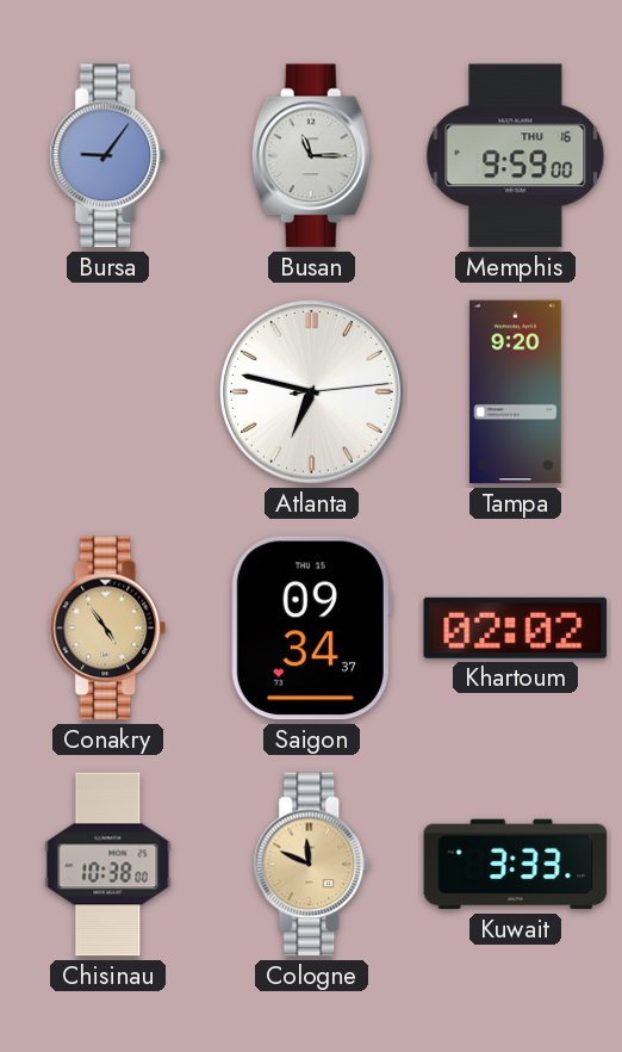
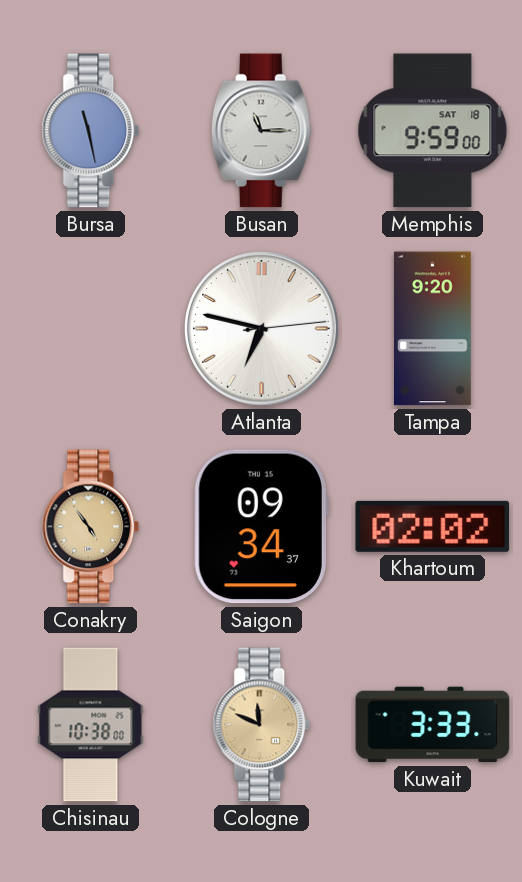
Bursa: 9:06 -> 11:28 (91, 131)
Memphis date: THU 16 -> SAT 18 (433, 131)
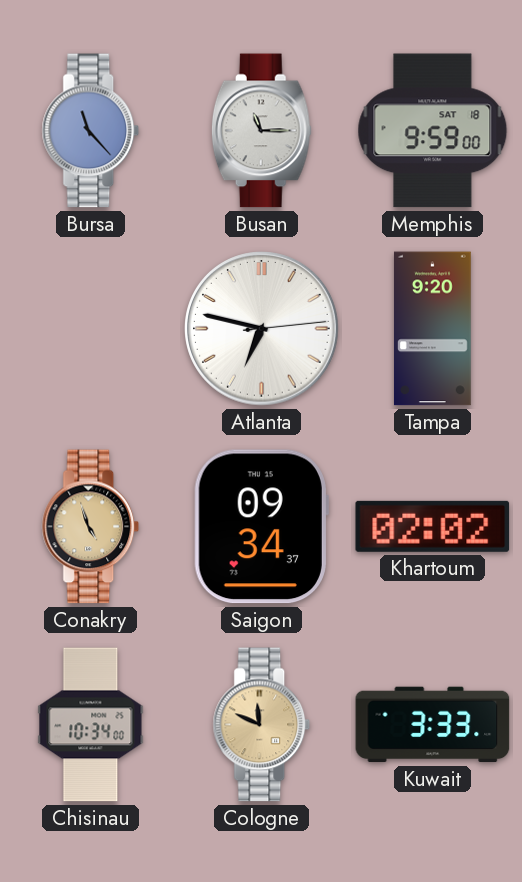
Bursa: 11:28 -> 11:23 (91, 131)
Conakry: 4:54 -> 4:57 (91, 527)
Chisinau: 10:38 -> 10:34 (91, 725)
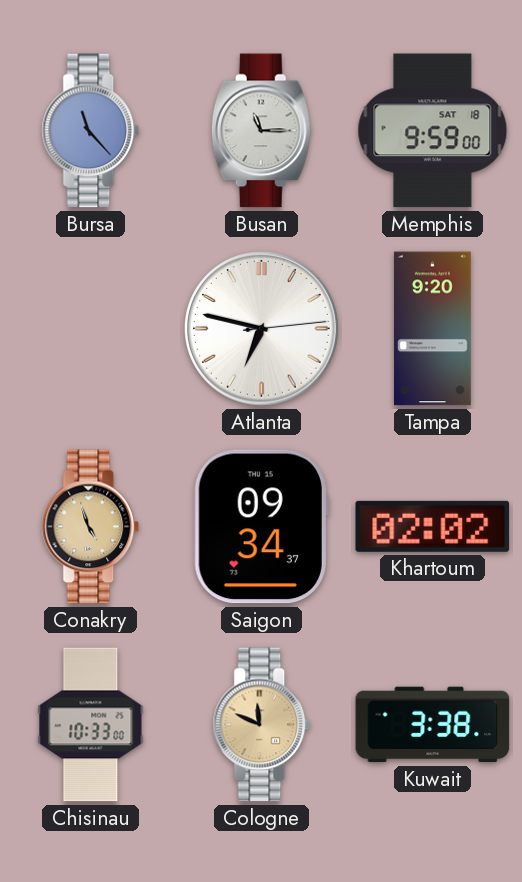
Chisinau: 10:34 -> 10:33 (91, 725)
Kuwait: 3:33 -> 3:38 (433, 725)
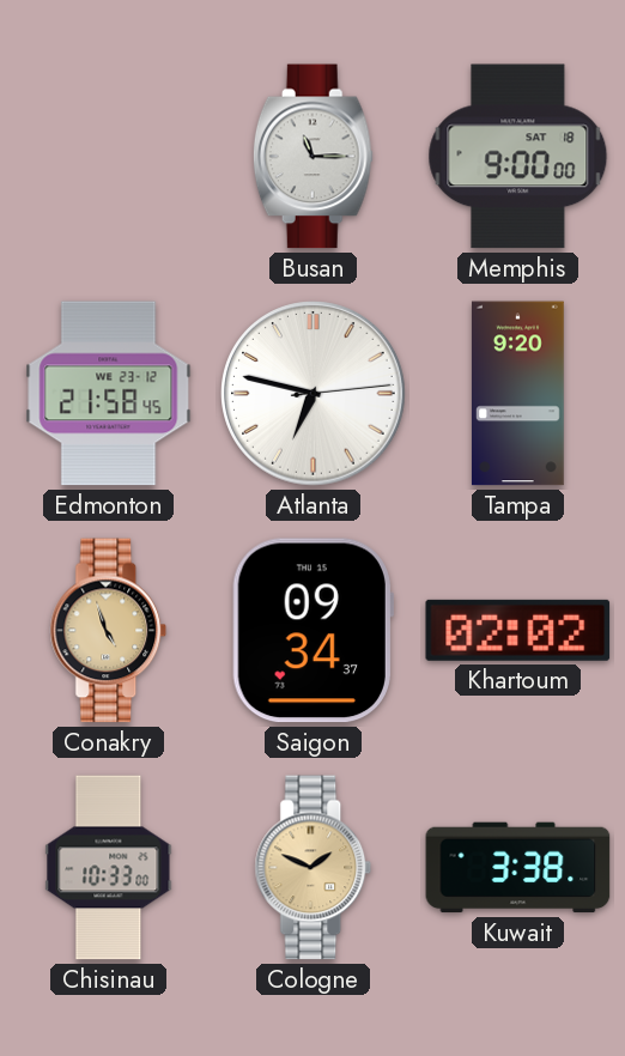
Bursa: 11:23 -> none (91, 131)
Memphis: 9:59 -> 9:00 (518, 157)
Edmonton: none -> 21:58 (109, 394)
Cologne: 11:49 -> 1:49 (314, 868)
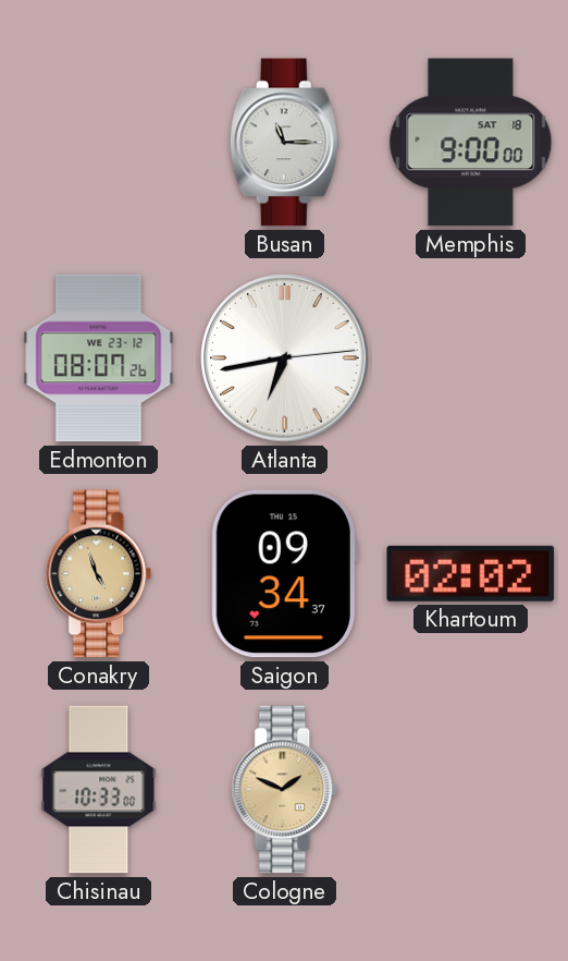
Edmonton: 21:58 -> 08:07 (99, 358)
Atlanta: 6:47 -> 6:43 (285, 358)
Tampa: 9:20 -> none (518, 394)
Kuwait: 3:38 -> none (518, 868)
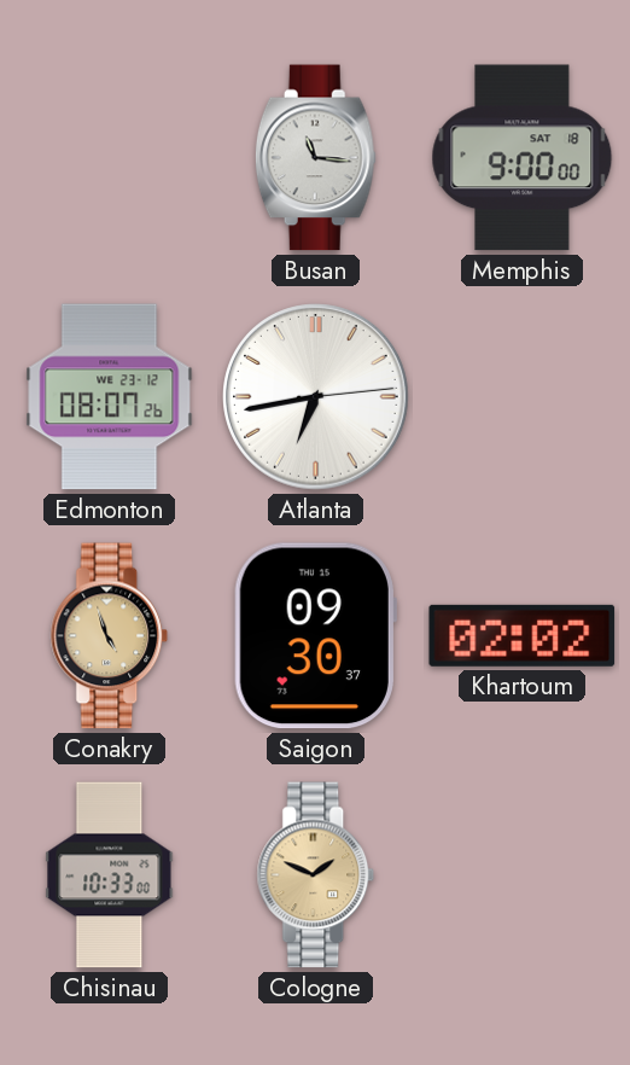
Busan: 11:15 -> 11:16 (315, 158)
Saigon: 09:34 -> 09:30 (315, 636)
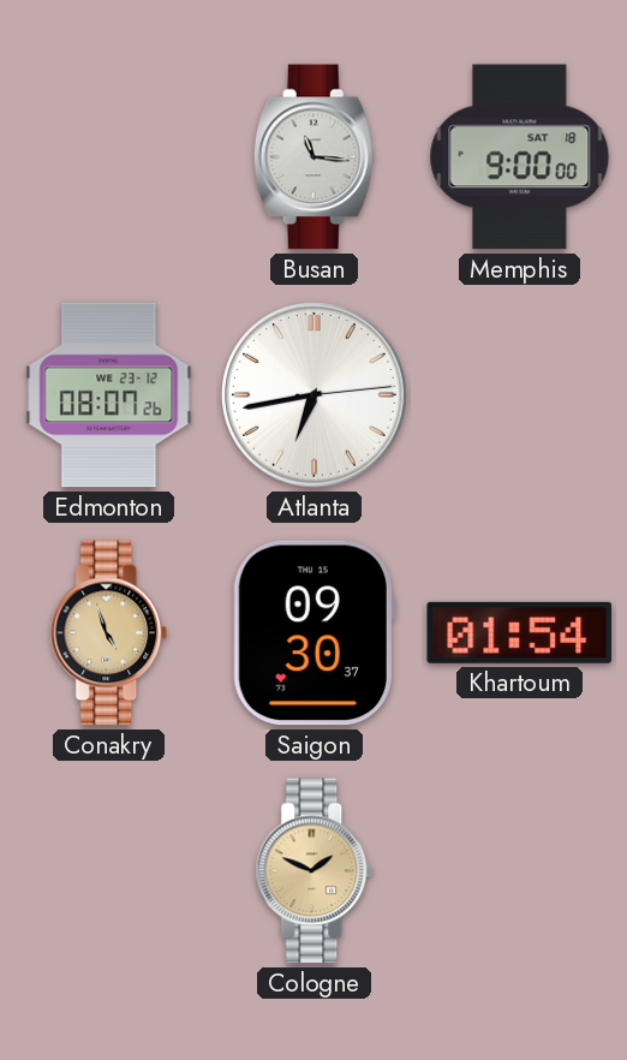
Khartoum: 02:02 -> 01:54 (520, 632)
Chisinau: 10:33 -> none (110, 875)
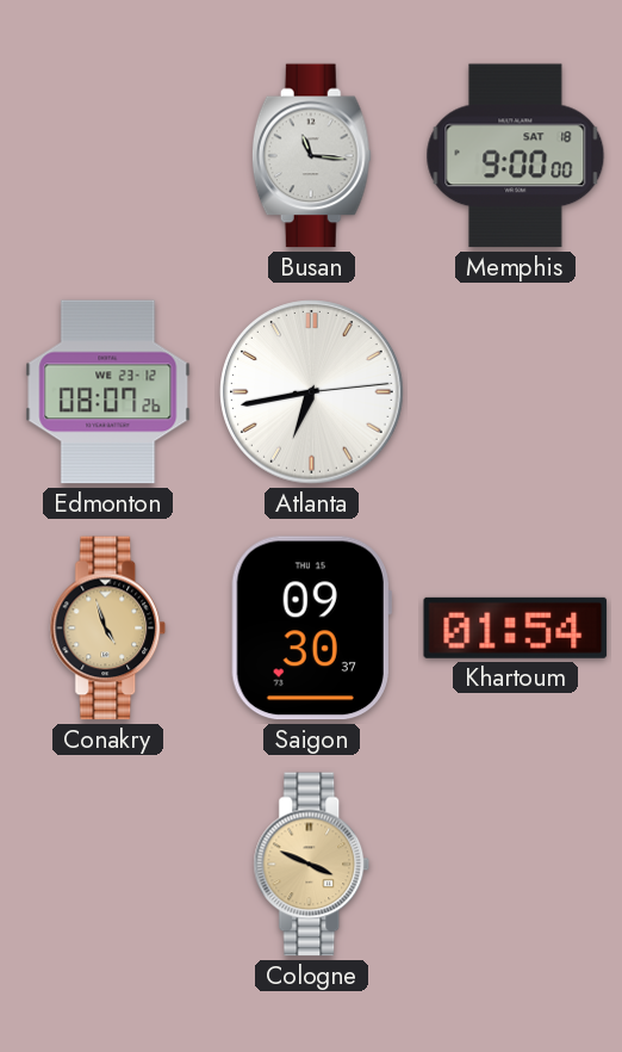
Cologne: 1:49 -> 3:49 (312, 865)
